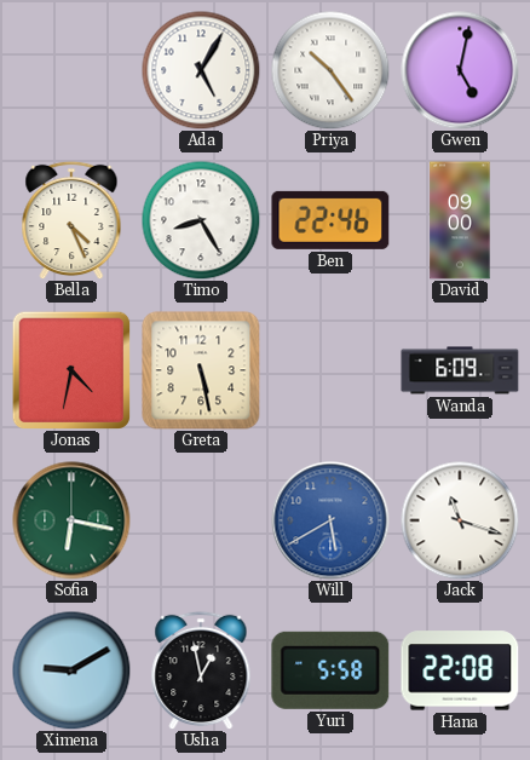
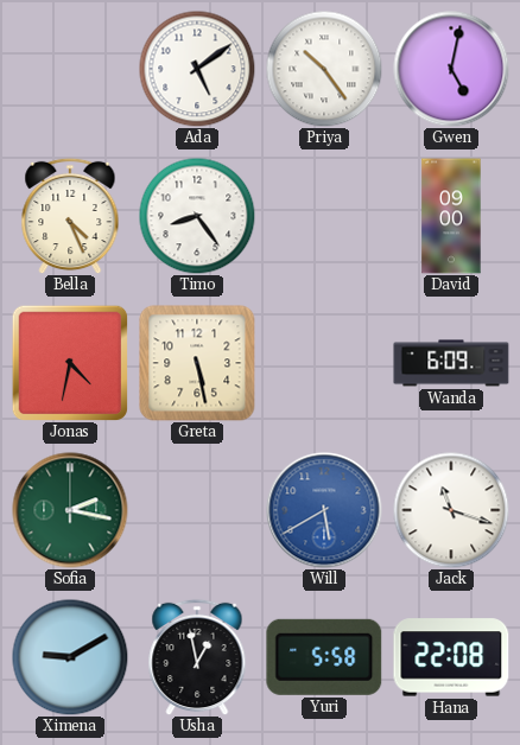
Ada: 5:05 -> 5:09 (197, 69)
Timo: 8:25 -> 8:24 (197, 216)
Ben: 22:46 -> none (330, 220)
Sofia: 6:17 -> 2:17 (70, 510)
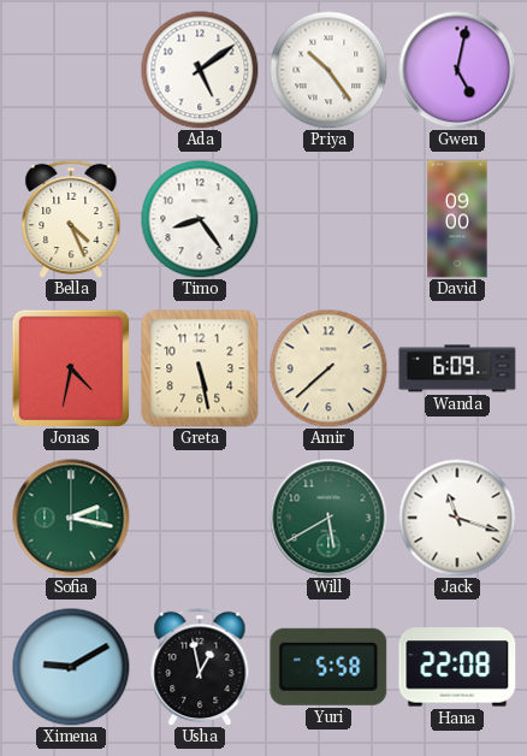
Amir: none -> 7:38 (328, 368)
Will dial: blue -> green (328, 518)
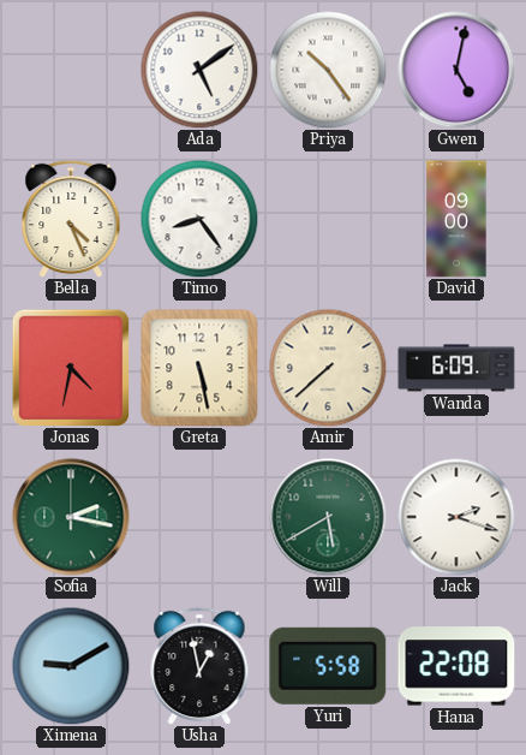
Jack: 11:18 -> 2:18 (456, 517)
